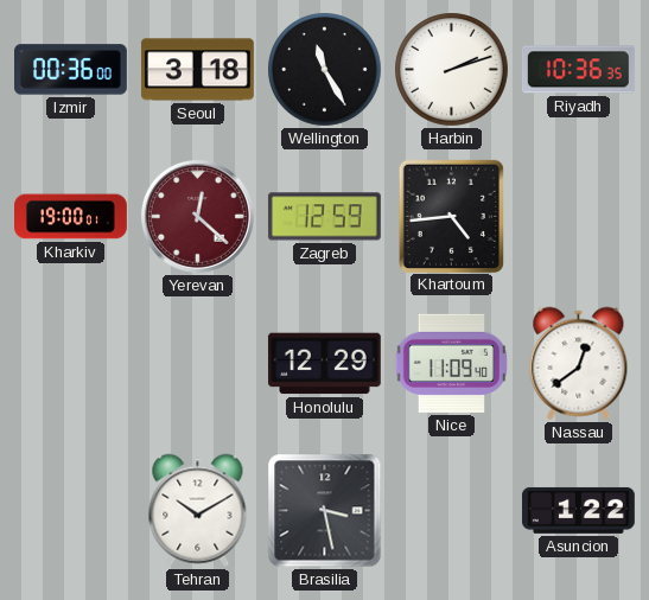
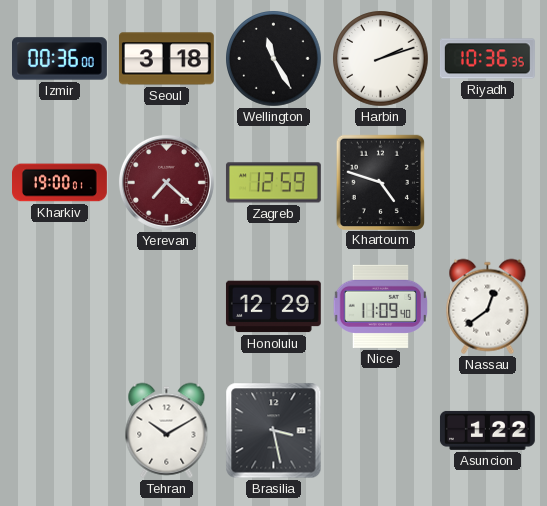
Yerevan: 12:22 -> 7:22 (166, 182)
Khartoum: 4:44 -> 4:48 (380, 182)
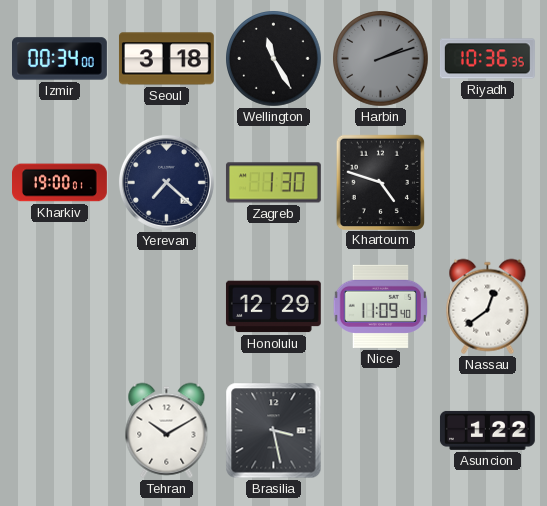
Izmir: 00:36 -> 00:34 (60, 59)
Harbin dial: white -> grey (381, 59)
Yerevan dial: burgundy -> navy (166, 182)
Zagreb: 12:59 -> 1:30 (273, 183)
